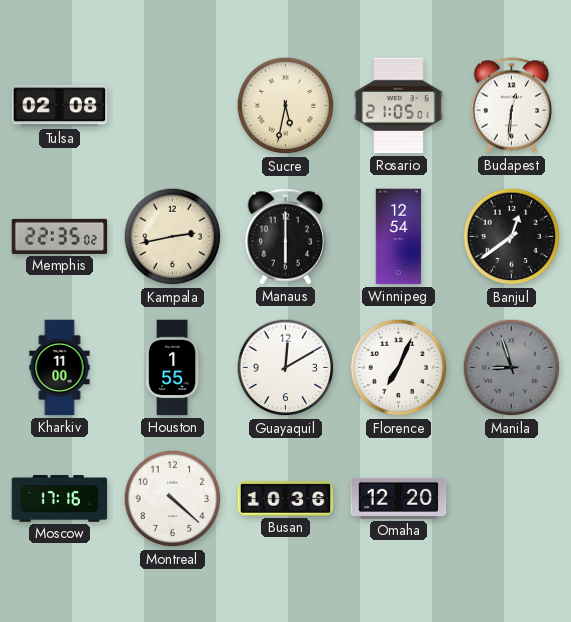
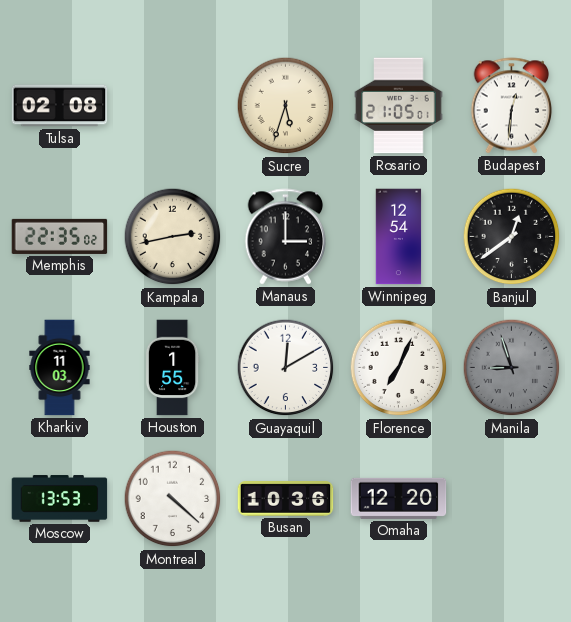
Sucre: 5:32 -> 5:33 (286, 106)
Manaus: 6:00 -> 3:00 (286, 237)
Kharkiv: 11:00 -> 11:03 (60, 368)
Moscow: 17:16 -> 13:53 (60, 499)
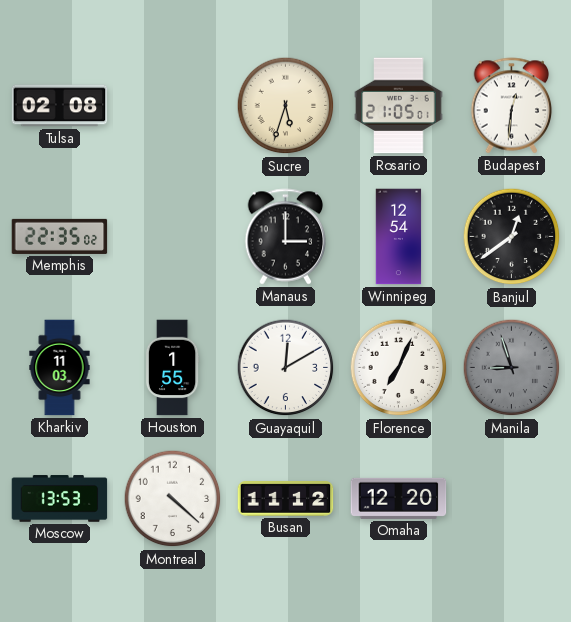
Kampala: 2:43 -> none (173, 237)
Busan: 10:36 -> 11:12 (286, 499)
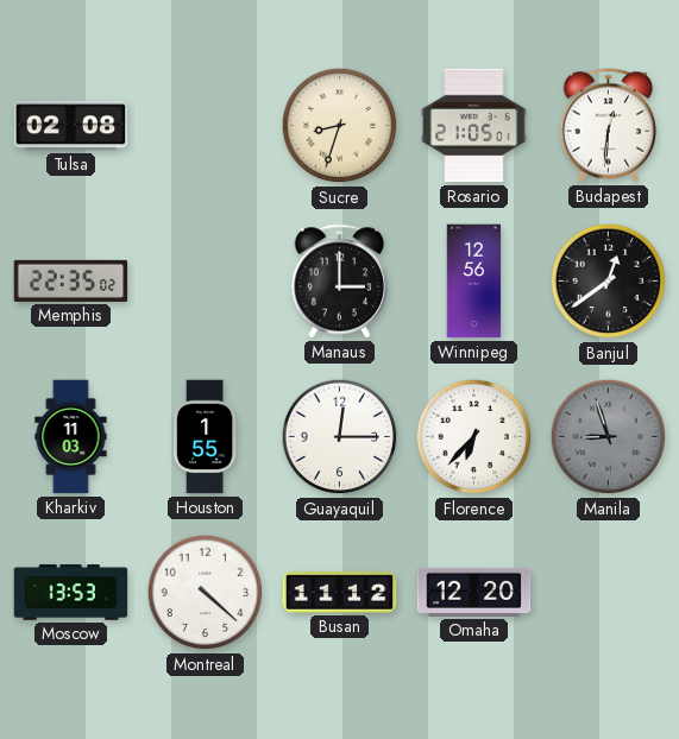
Sucre: 5:33 -> 8:33 (340, 126)
Winnipeg: 12:54 -> 12:56 (474, 282)
Guayaquil: 12:10 -> 12:15 (340, 437)
Florence: 7:04 -> 6:37 (474, 437)
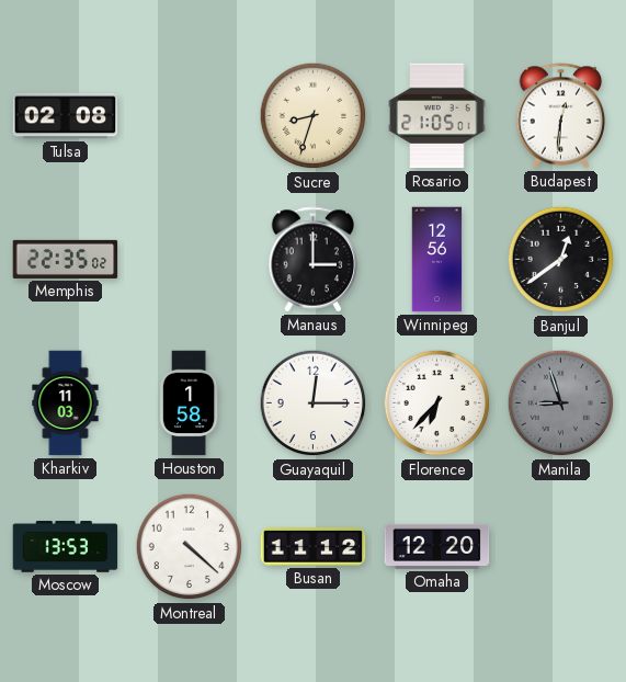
Houston: 1:55 -> 1:58 (189, 403)
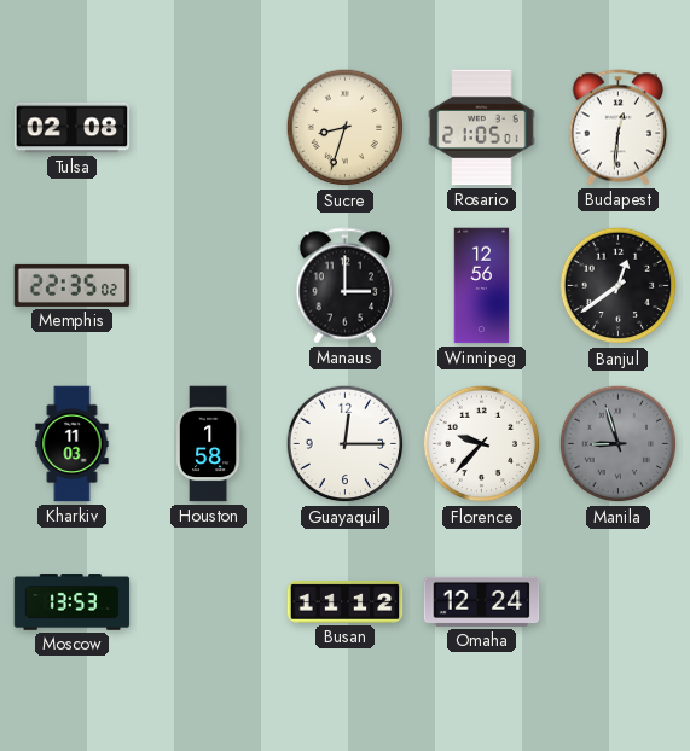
Florence: 6:37 -> 9:37 (482, 444)
Montreal: 4:22 -> none (190, 547)
Omaha: 12:20 -> 12:24 (482, 601)
